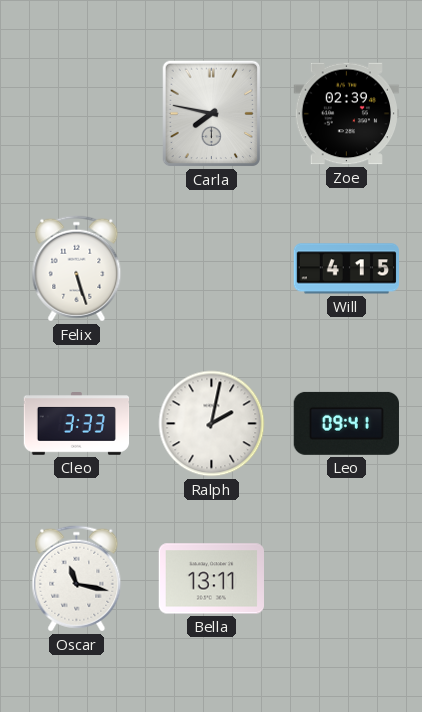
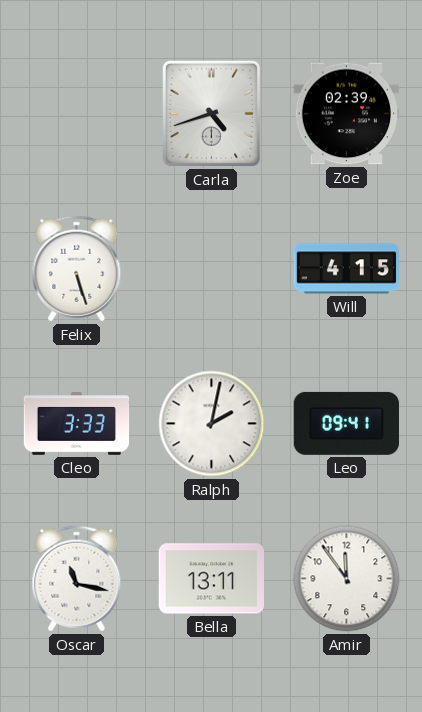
Carla: 7:47 -> 4:42 (212, 114)
Amir: none -> 11:54 (347, 579)
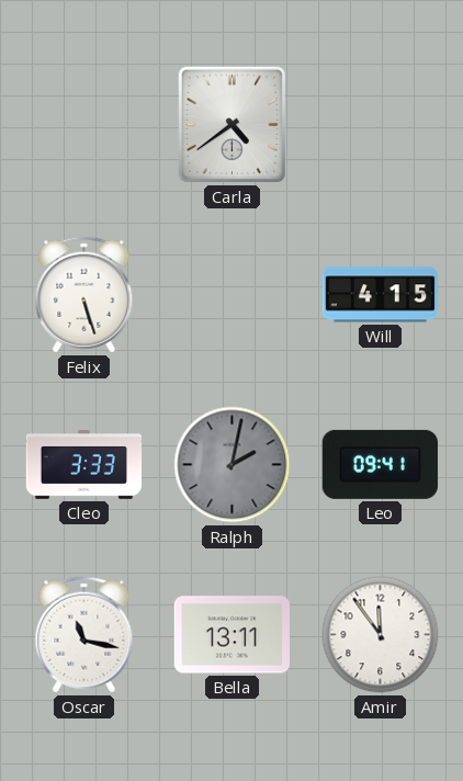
Carla: 4:42 -> 4:39 (233, 125)
Zoe: 02:39 -> none (346, 114)
Ralph dial: white -> grey (233, 465)
